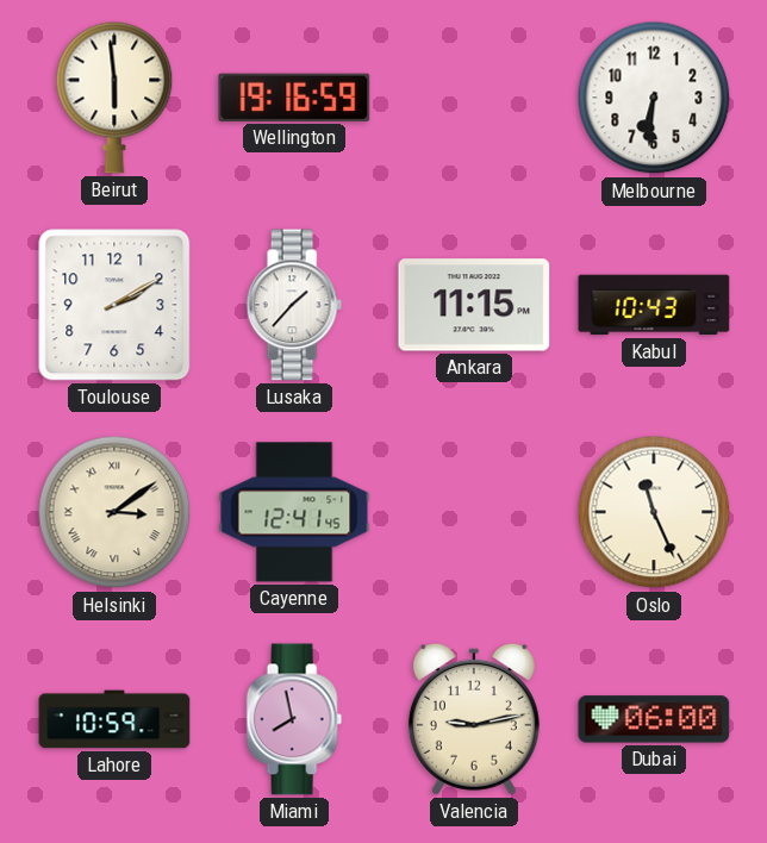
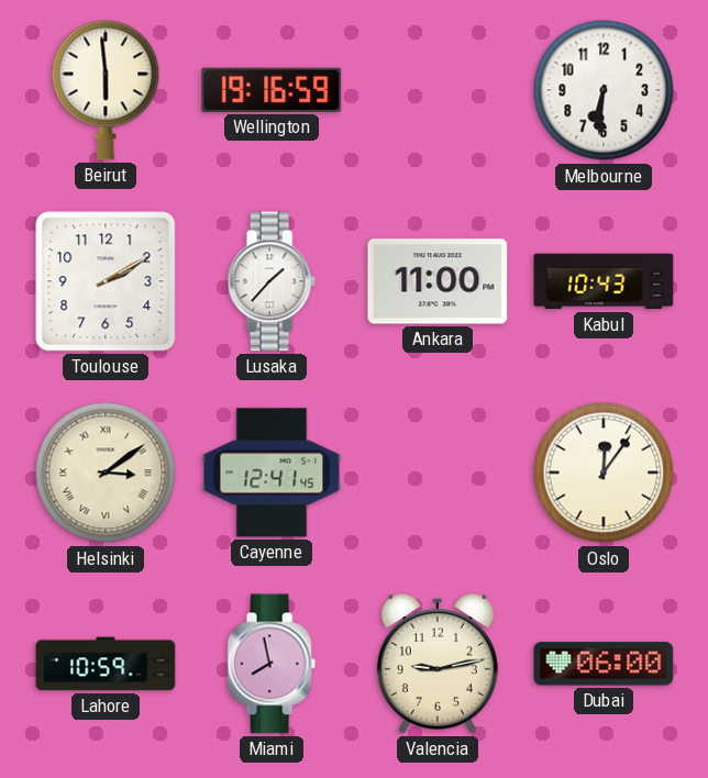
Ankara: 11:15 -> 11:00 (438, 281)
Oslo: 11:26 -> 12:06 (604, 473)
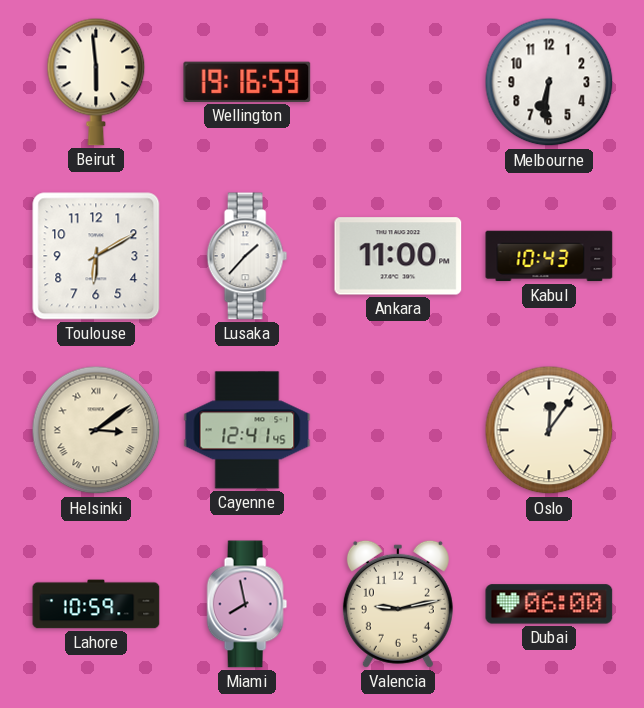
Toulouse: 2:10 -> 6:10 (96, 256)
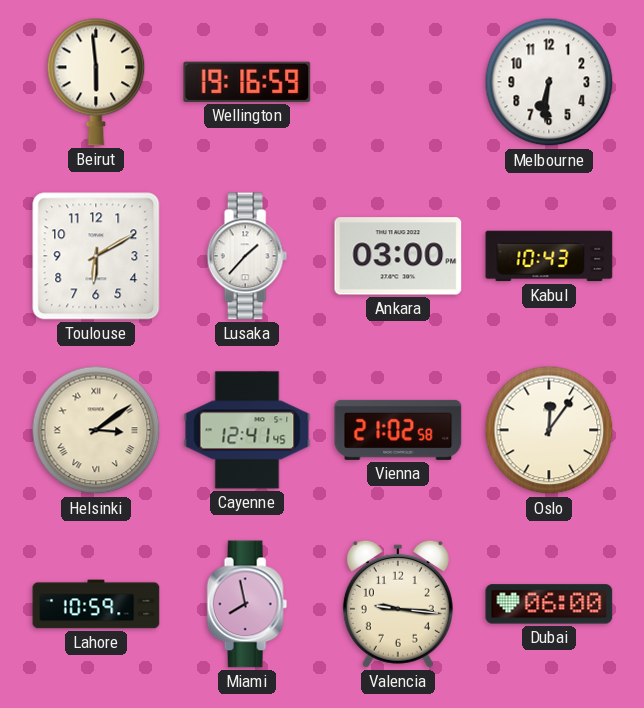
Ankara: 11:00 -> 03:00 (398, 256)
Vienna: none -> 21:02 (398, 430)
Valencia: 9:13 -> 9:16 (398, 604)
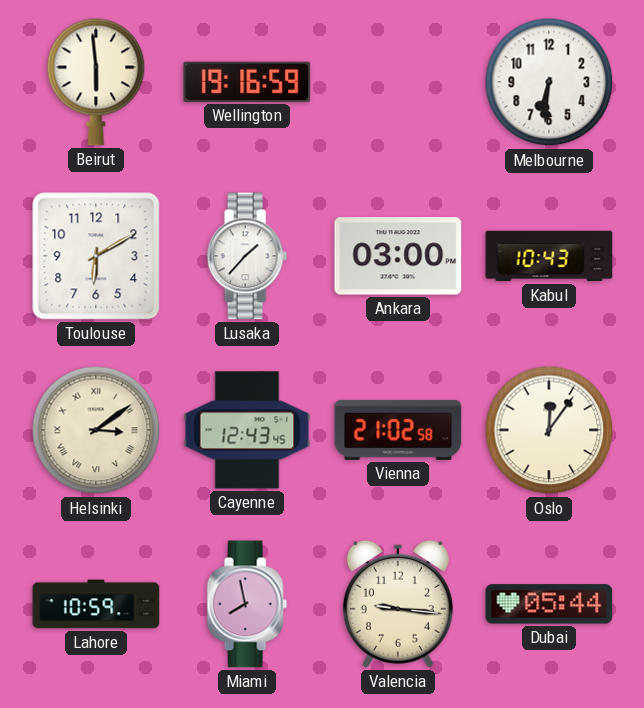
Cayenne: 12:41 -> 12:43 (247, 430)
Dubai: 06:00 -> 05:44 (549, 604)
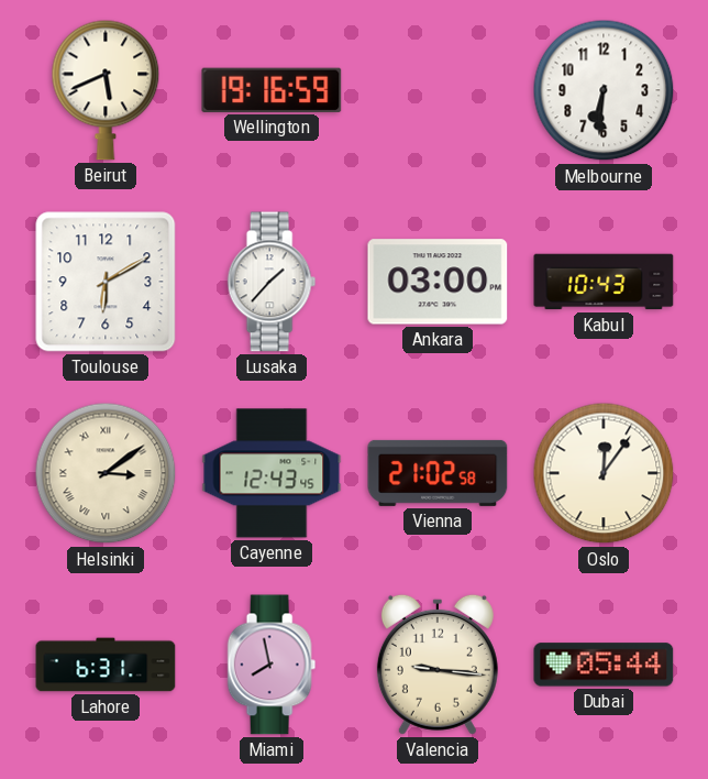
Beirut: 5:59 -> 5:41 (106, 90)
Lahore: 10:59 -> 6:31 (106, 665)
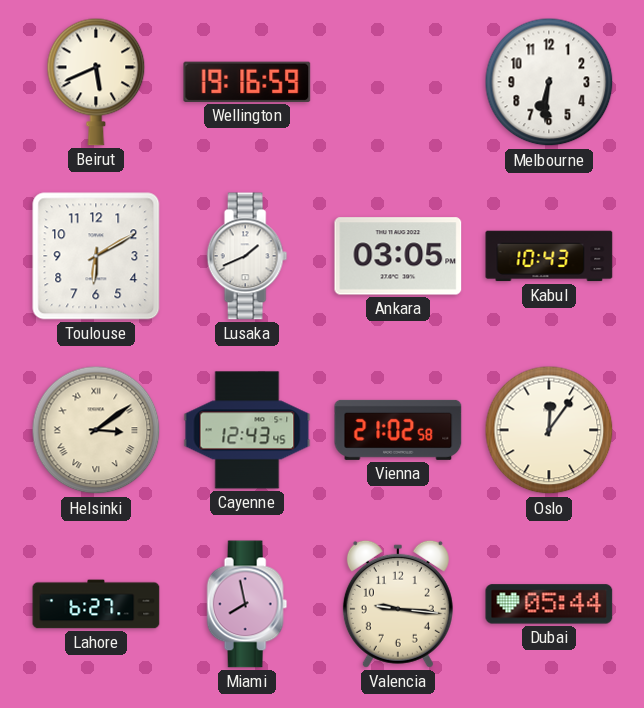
Lusaka: 1:37 -> 1:41 (247, 256)
Ankara: 03:00 -> 03:05 (398, 256)
Lahore: 6:31 -> 6:27 (96, 604)
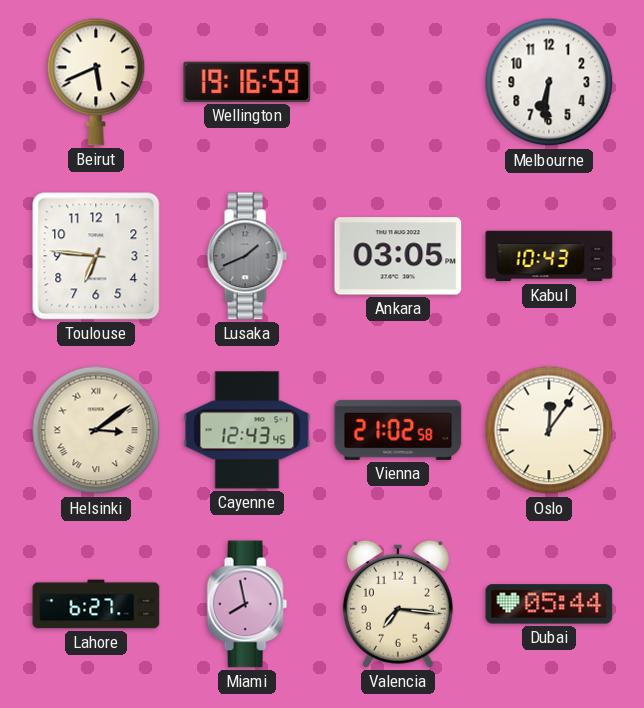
Toulouse: 6:10 -> 6:46 (96, 256)
Lusaka dial: white -> grey (247, 256)
Valencia: 9:16 -> 7:16 (398, 604)
